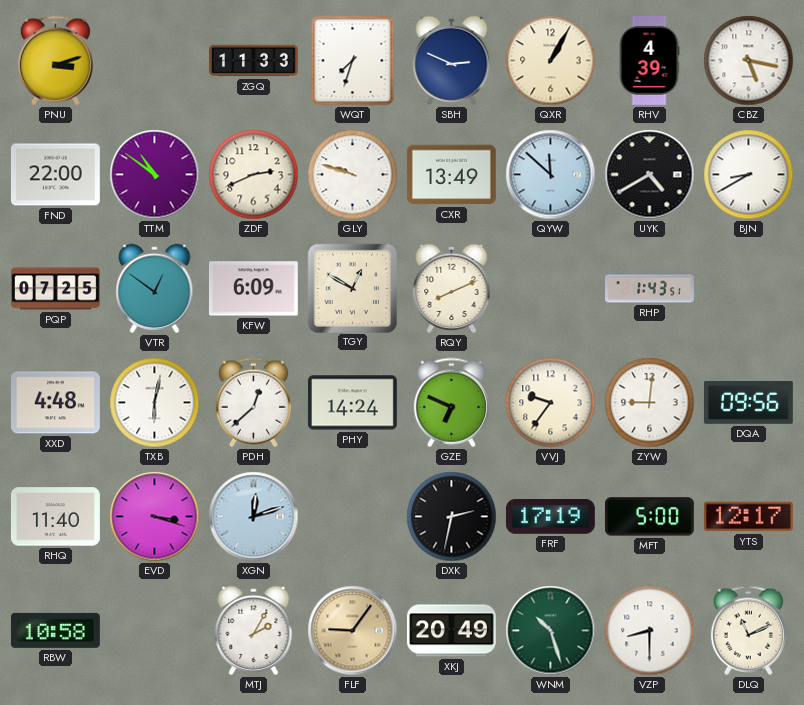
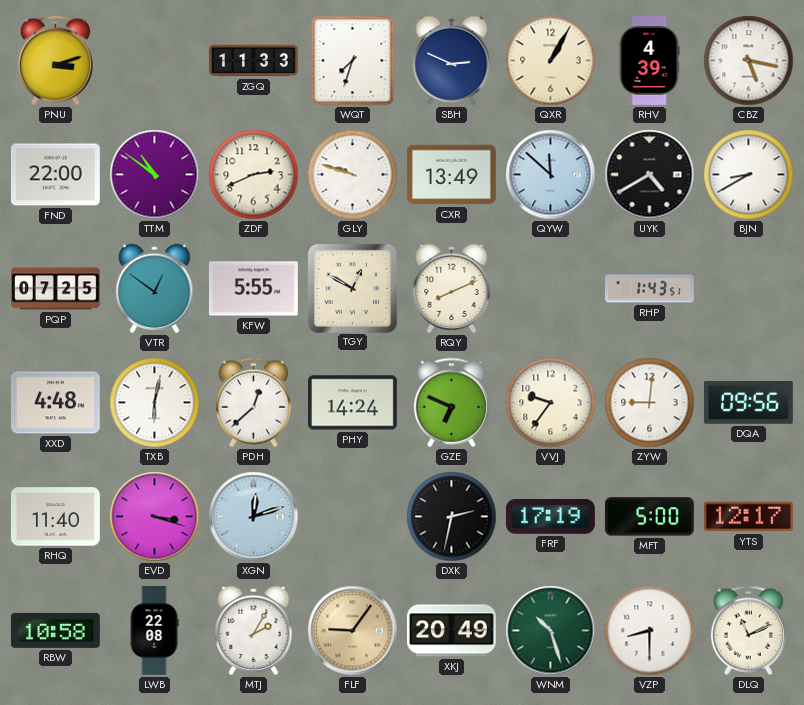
KFW: 6:09 -> 5:55 (253, 289)
LWB: none -> 22:08 (154, 631)
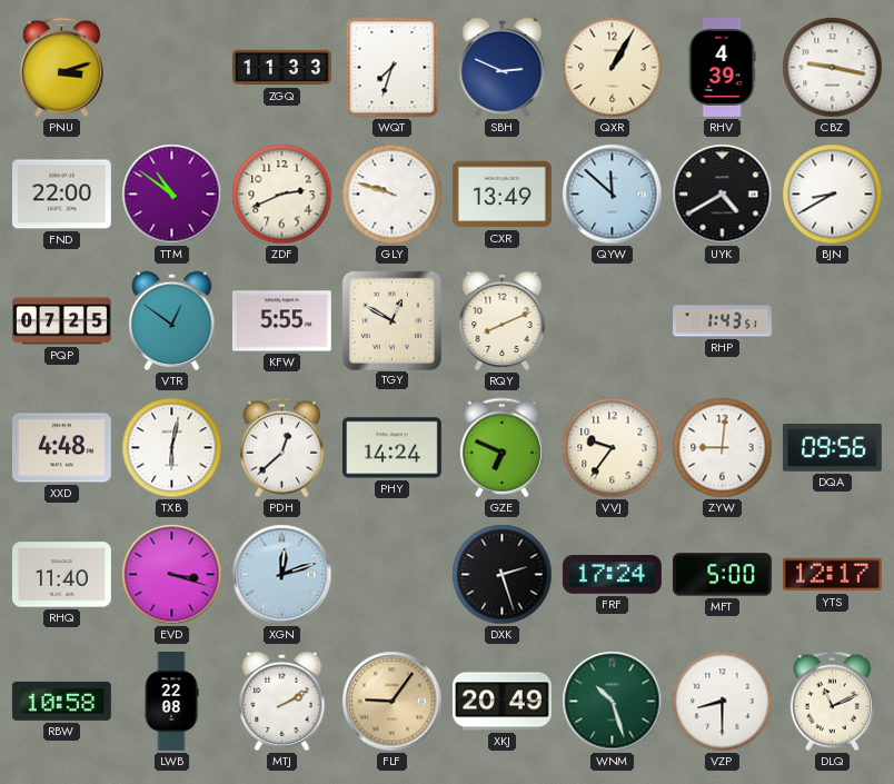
CBZ: 5:17 -> 9:17 (833, 68)
DXK: 2:32 -> 2:27 (503, 575)
FRF: 17:19 -> 17:24 (612, 575)
MTJ: 2:05 -> 2:10 (282, 702)
